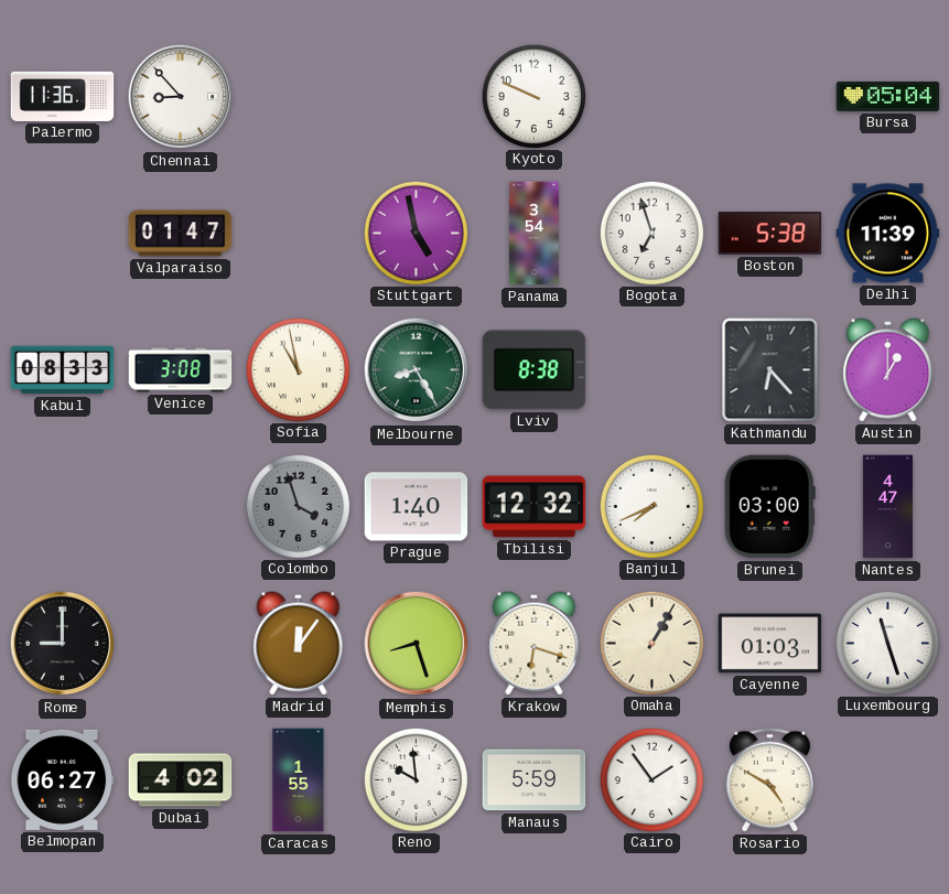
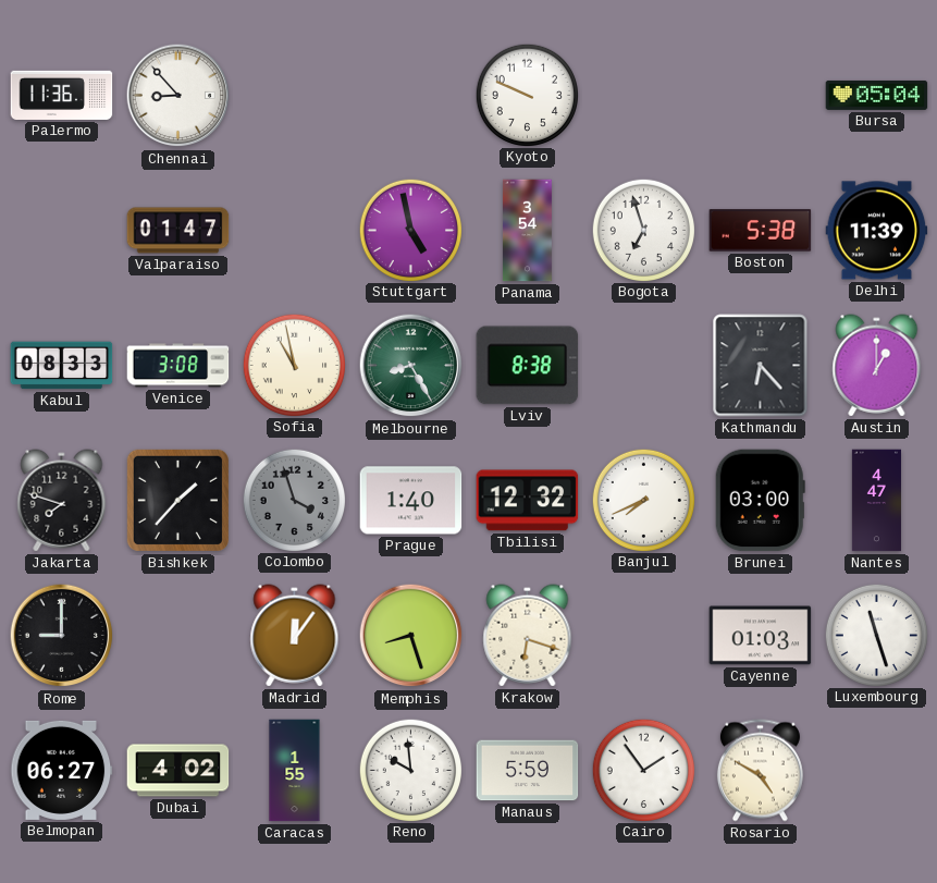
Jakarta: none -> 7:48 (62, 501)
Bishkek: none -> 1:37 (177, 500)
Omaha: 1:05 -> none (651, 643)
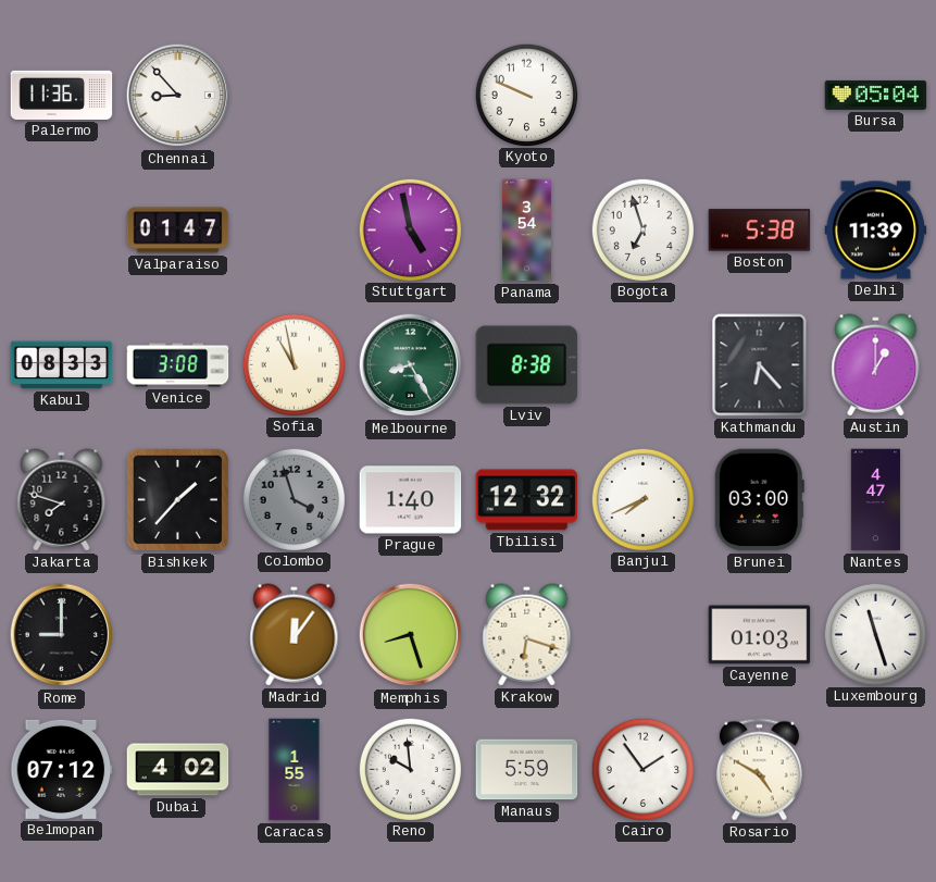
Belmopan: 06:27 -> 07:12 (62, 769)
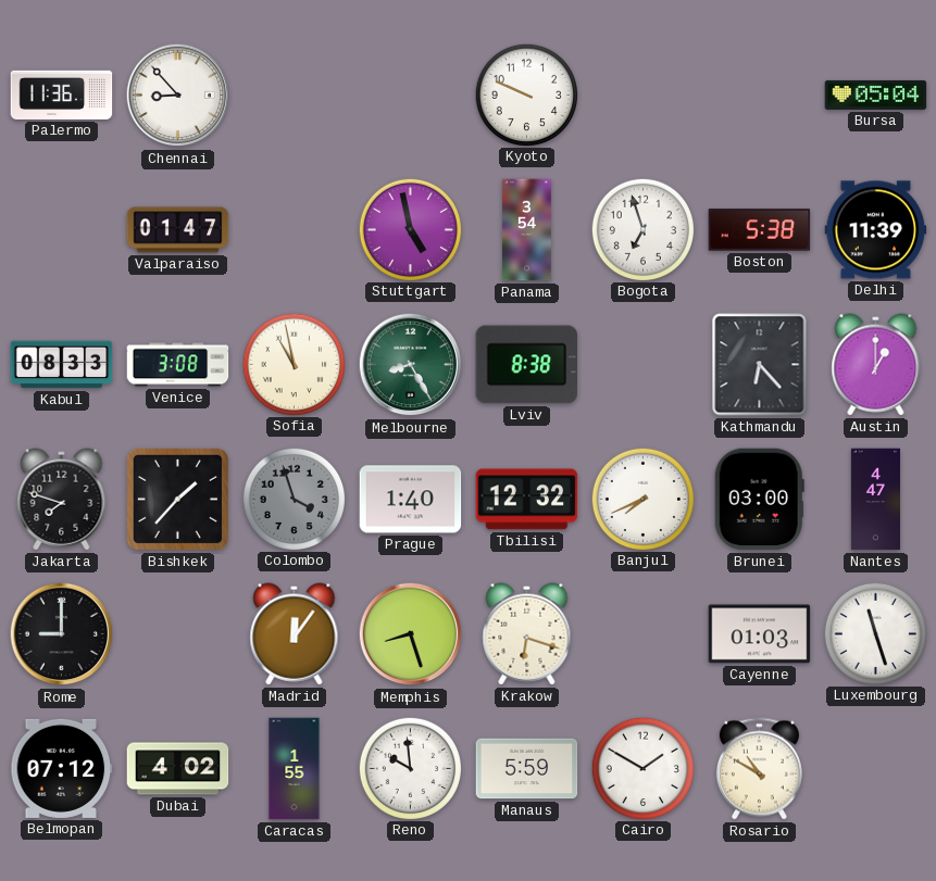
Cairo: 1:54 -> 1:50 (642, 768)
Rosario: 4:50 -> 10:50 (759, 769)
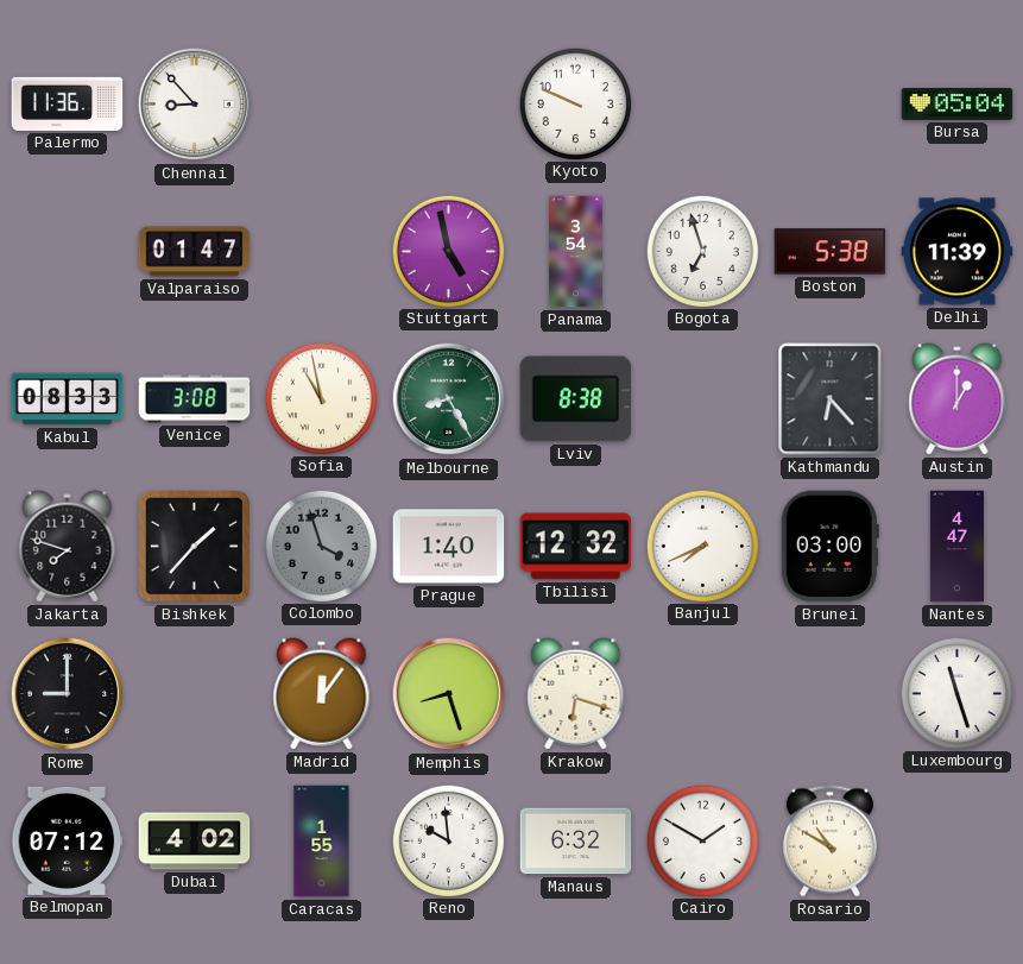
Cayenne: 01:03 -> none (760, 634)
Manaus: 5:59 -> 6:32 (576, 842)
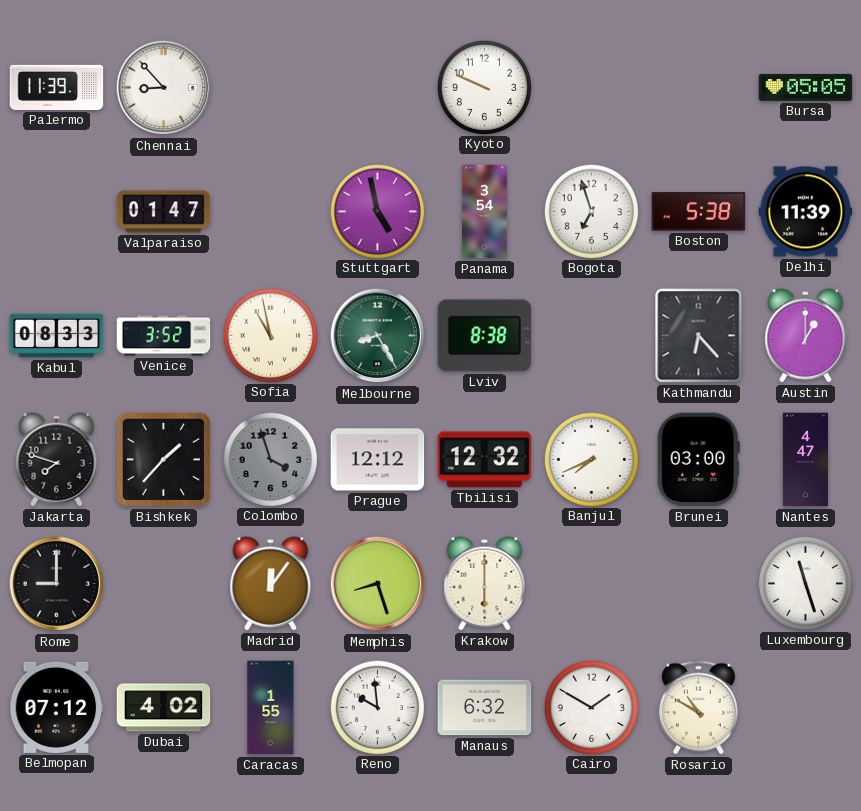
Palermo: 11:36 -> 11:39 (57, 87)
Bursa: 05:04 -> 05:05 (806, 87)
Venice: 3:08 -> 3:52 (164, 336)
Prague: 1:40 -> 12:12 (378, 460)
Krakow: 6:18 -> 6:00 (485, 584)
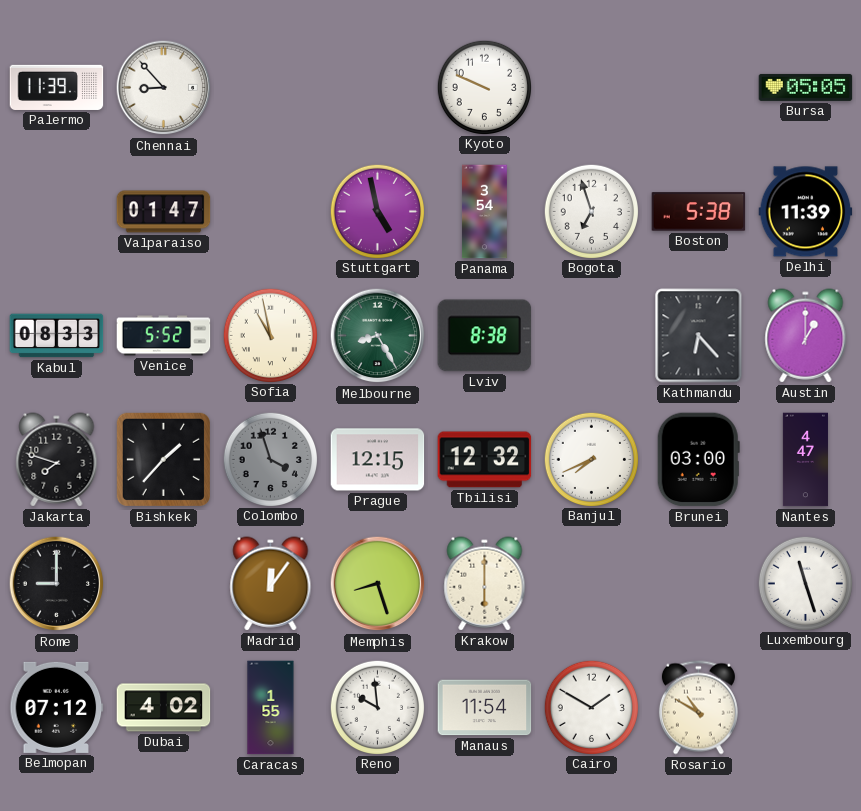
Venice: 3:52 -> 5:52 (164, 336)
Prague: 12:12 -> 12:15 (378, 460)
Manaus: 6:32 -> 11:54 (485, 708)
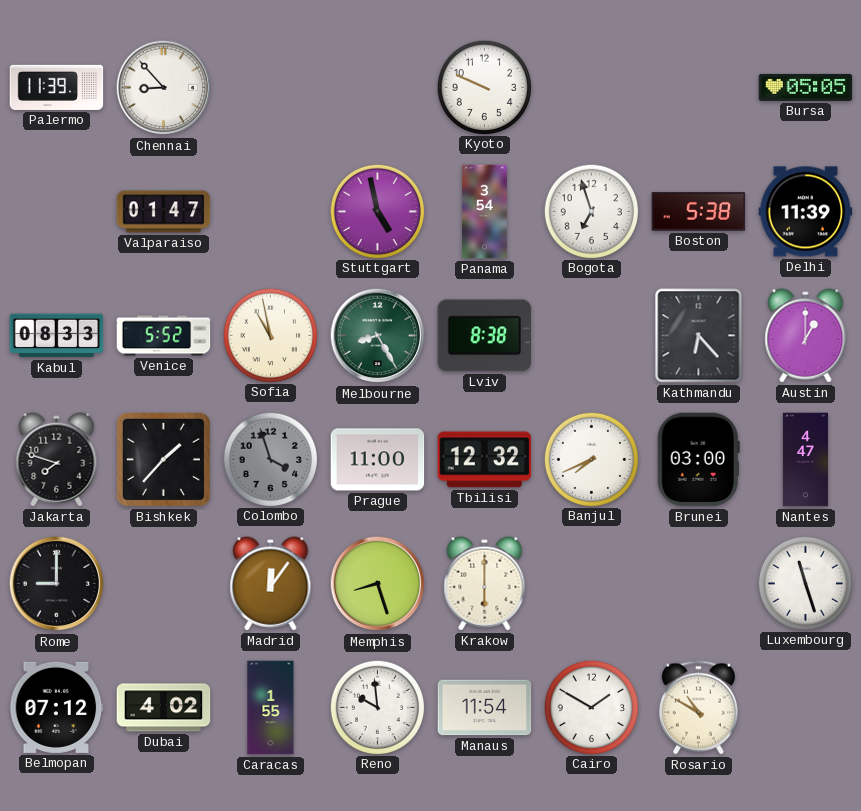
Prague: 12:15 -> 11:00 (378, 460)
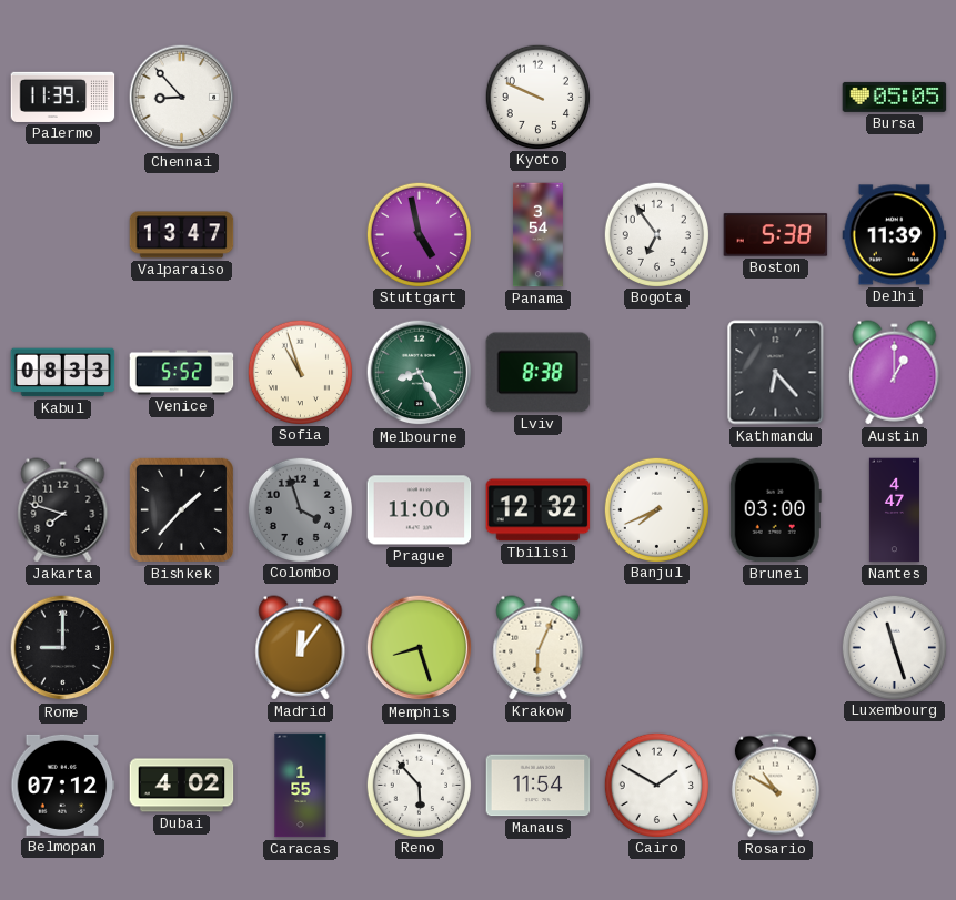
Valparaiso: 01:47 -> 13:47 (182, 235)
Bogota: 6:57 -> 6:54 (656, 234)
Sofia: 10:58 -> 10:57 (300, 372)
Krakow: 6:00 -> 6:04 (539, 648)
Reno: 9:59 -> 5:53 (419, 785)
